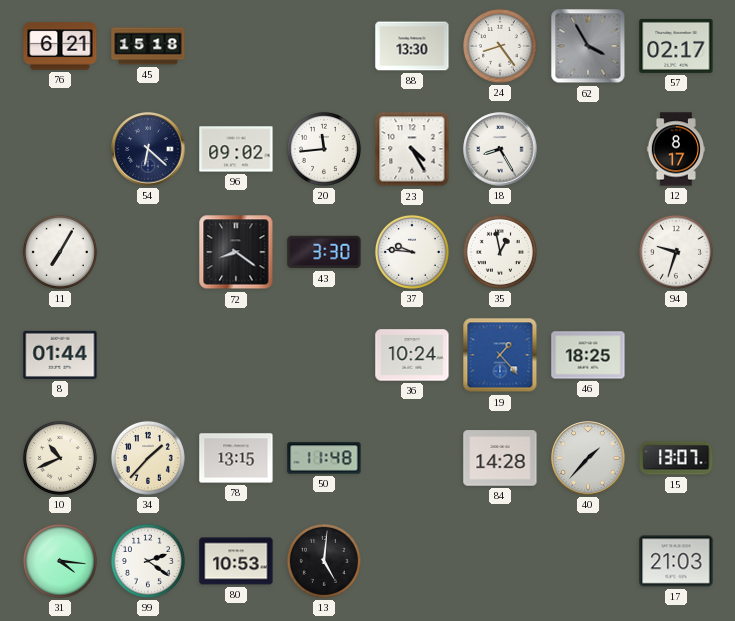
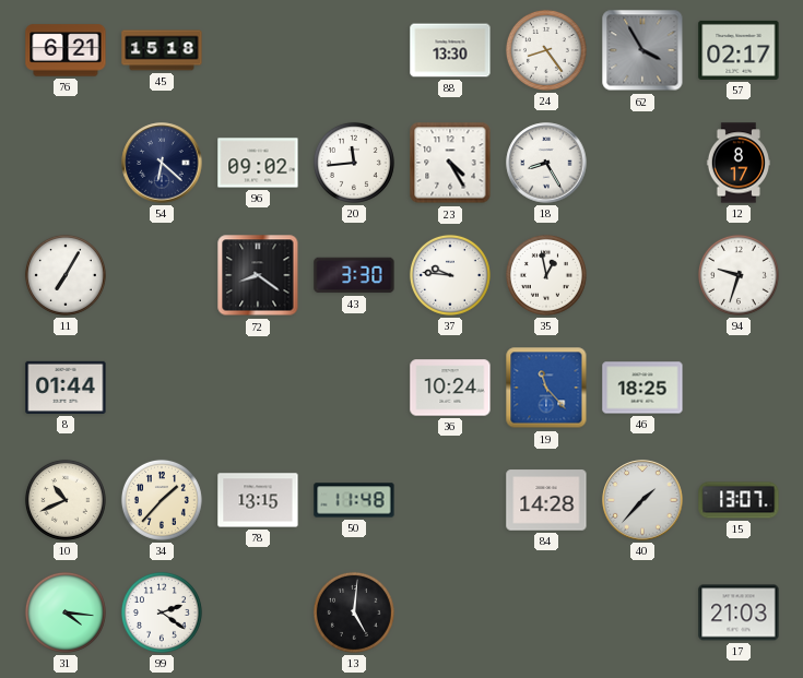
19: 1:23 -> 11:23 (546, 388)
80: 10:53 -> none (236, 561)
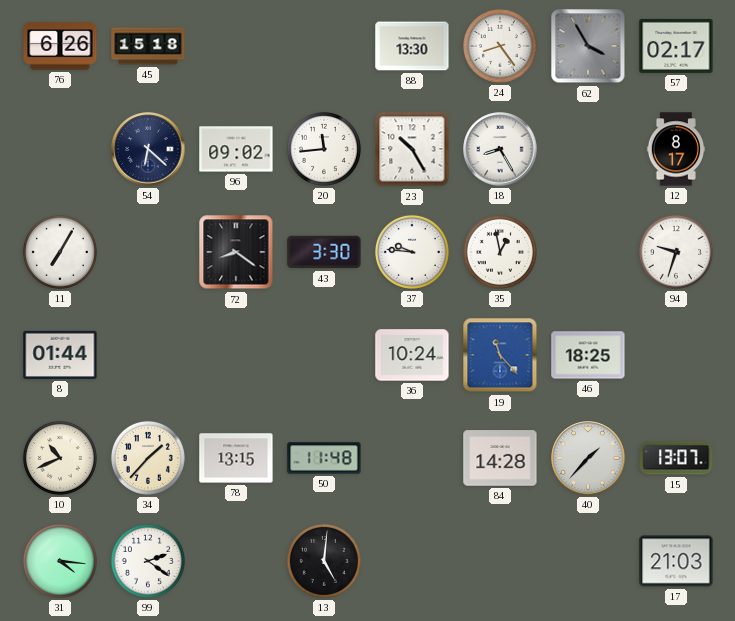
76: 6:21 -> 6:26 (60, 46)
23: 4:25 -> 10:25 (412, 149)
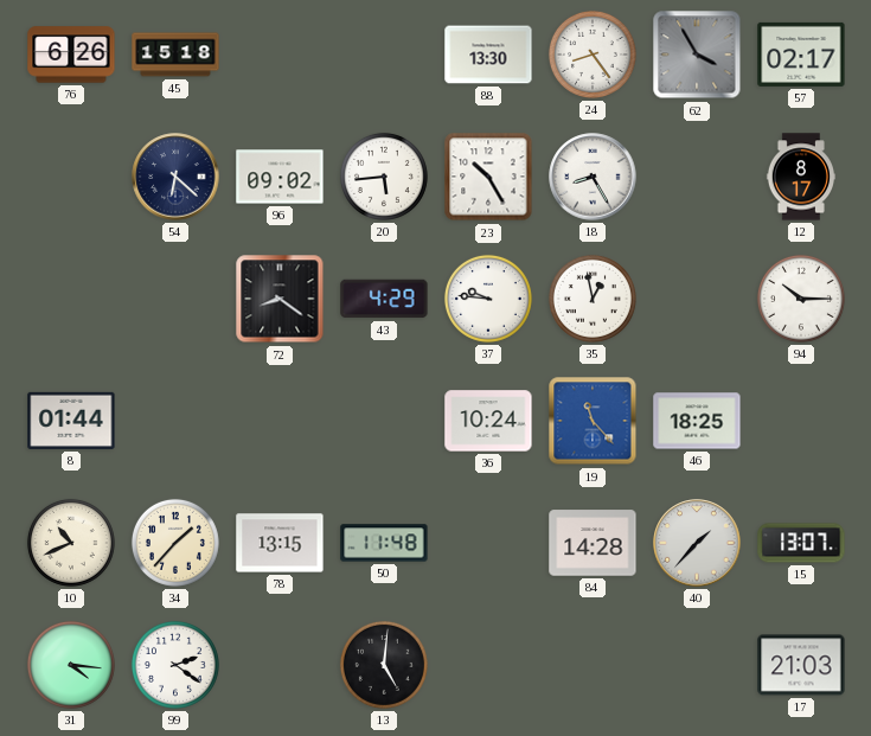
20: 11:44 -> 5:44 (384, 177)
11: 7:05 -> none (60, 252)
43: 3:30 -> 4:29 (384, 299)
94: 9:33 -> 10:15 (801, 299)
